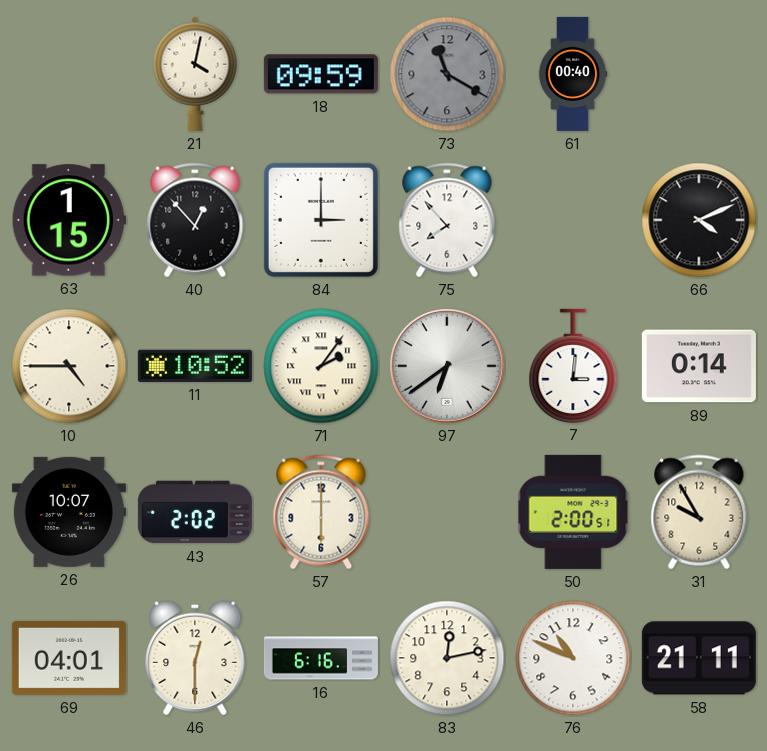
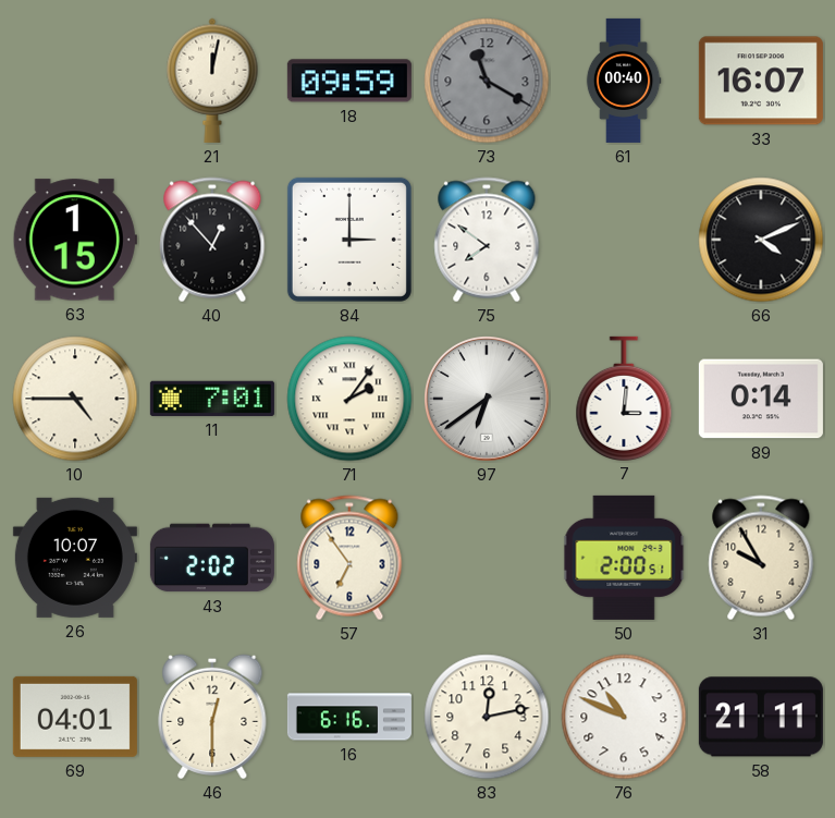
21: 4:02 -> 12:02 (212, 81)
33: none -> 16:07 (761, 81)
75: 7:53 -> 7:51 (487, 240)
11: 10:52 -> 7:01 (212, 399)
57: 6:00 -> 6:54 (349, 558)
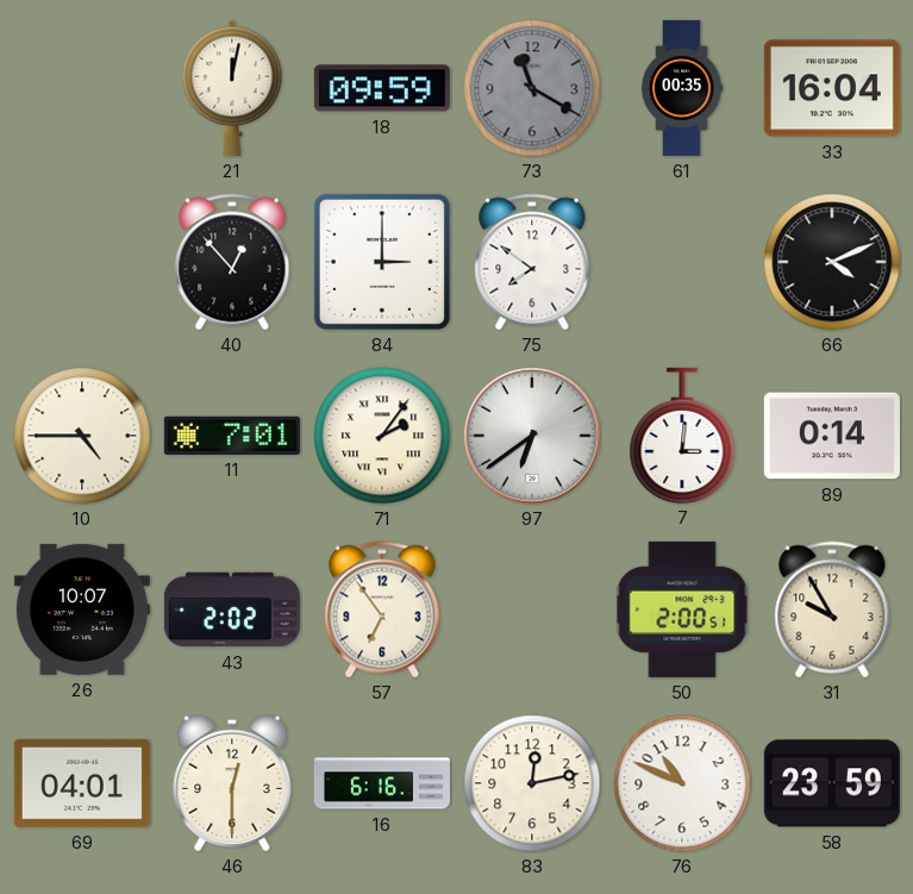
61: 00:40 -> 00:35 (682, 88)
33: 16:07 -> 16:04 (832, 88)
63: 1:15 -> none (75, 240)
58: 21:11 -> 23:59 (832, 783)
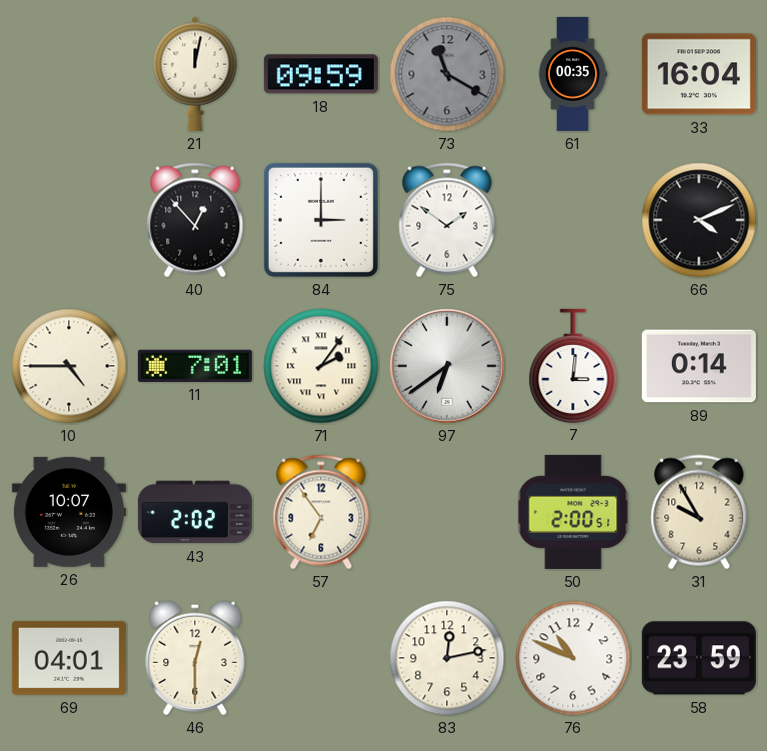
75: 7:51 -> 1:51 (447, 220)
16: 6:16 -> none (382, 783)
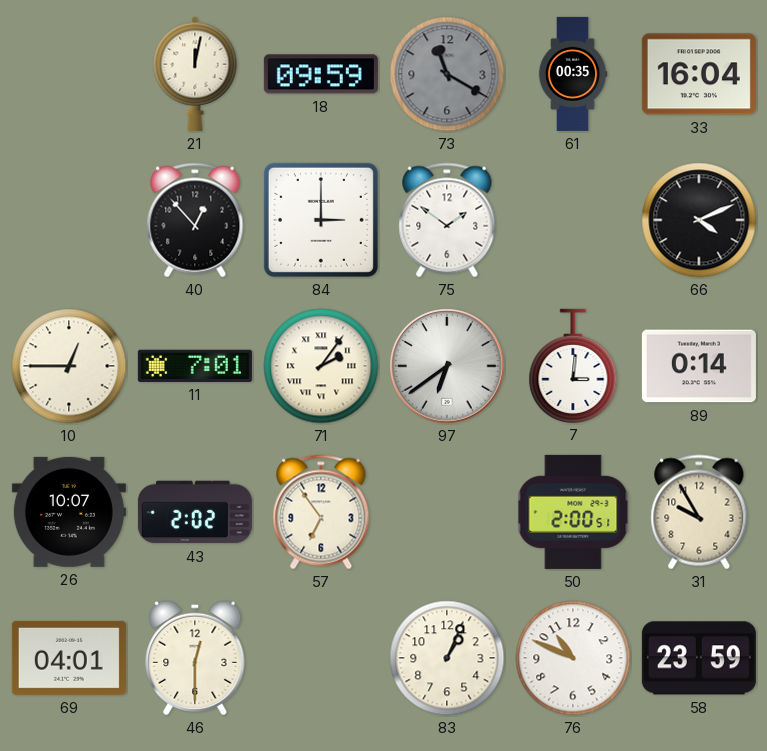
10: 4:45 -> 12:45 (69, 366)
83: 12:13 -> 1:04 (447, 658)
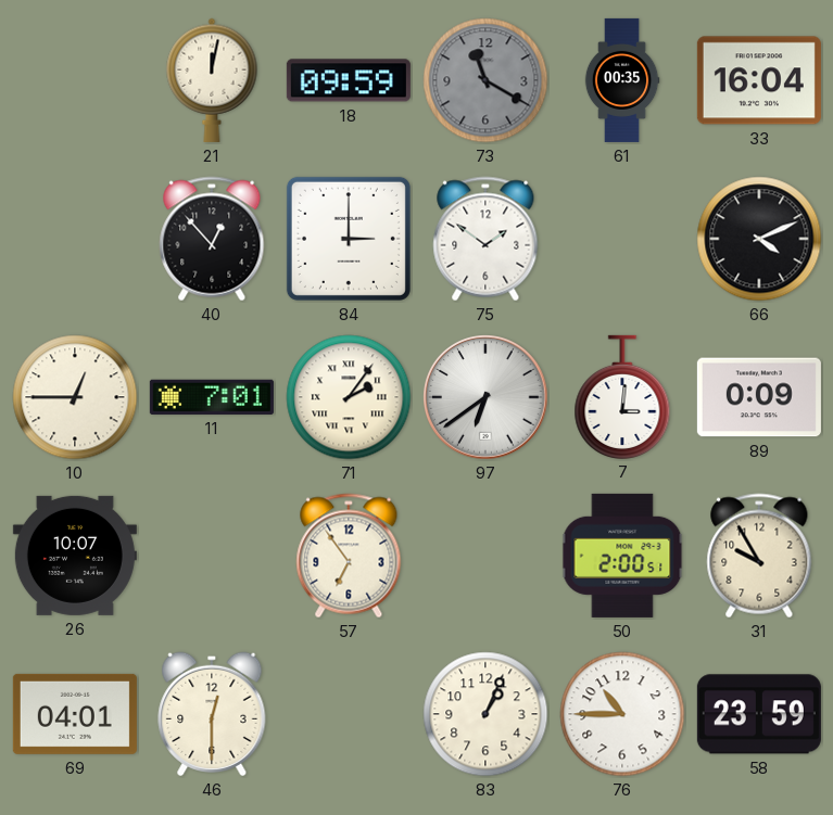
89: 0:14 -> 0:09 (759, 397)
43: 2:02 -> none (195, 512)
76: 10:49 -> 10:45 (622, 714)
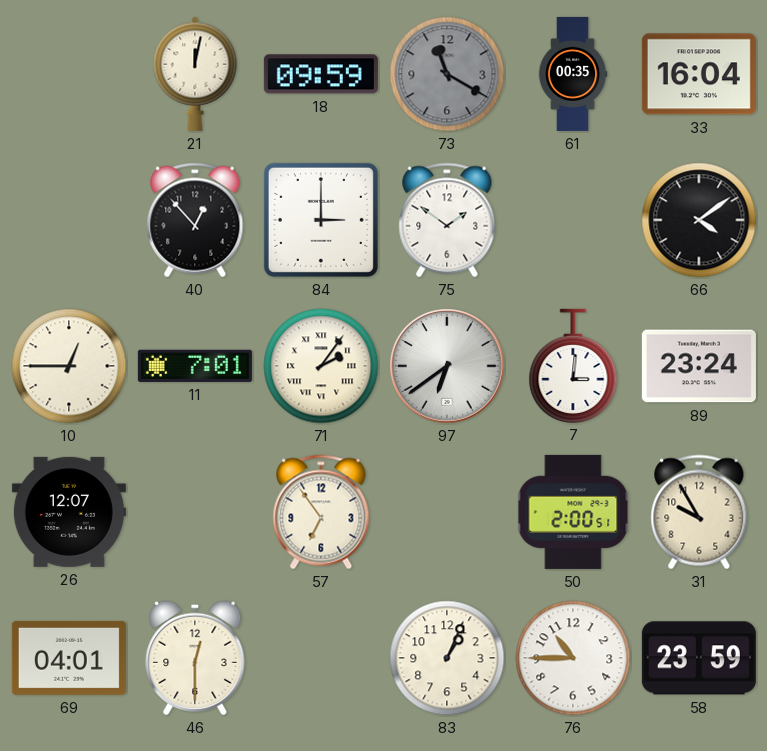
66: 4:11 -> 4:09 (699, 220)
89: 0:09 -> 23:24 (699, 366)
26: 10:07 -> 12:07 (69, 512)
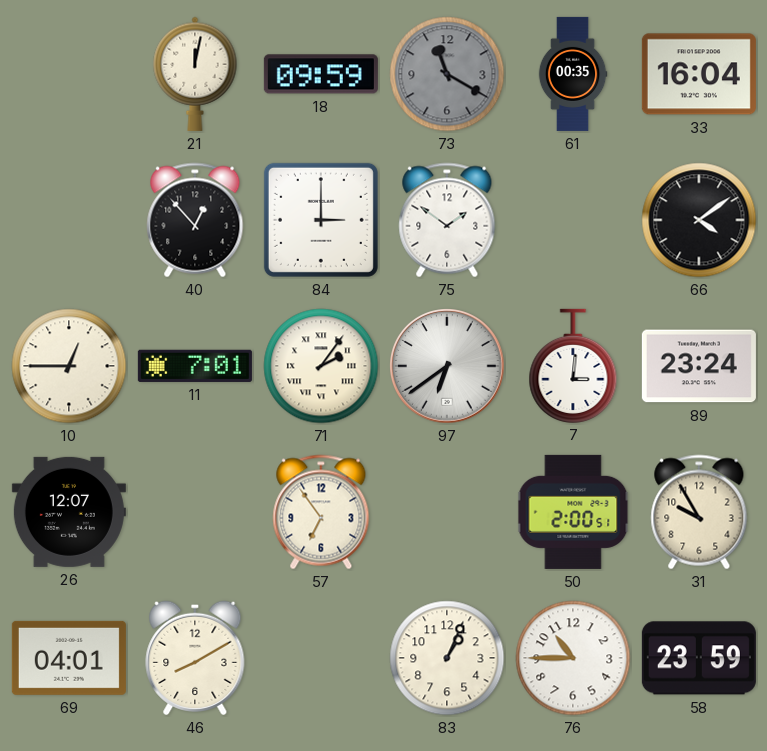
46: 12:30 -> 8:10 (195, 658)
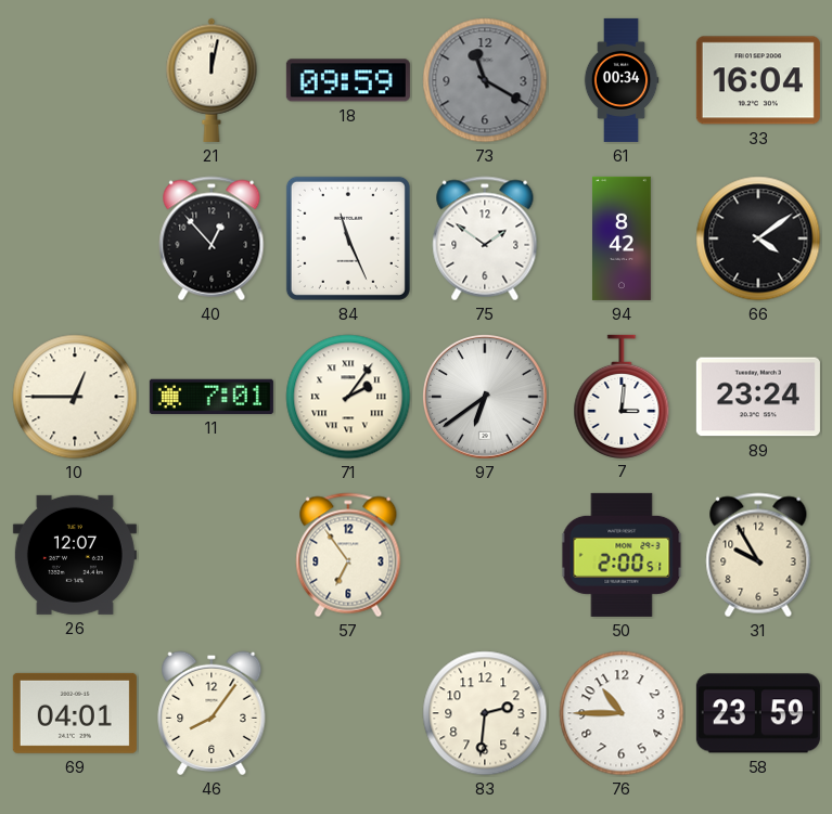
61: 00:35 -> 00:34 (622, 80)
84: 3:00 -> 11:26 (348, 238)
94: none -> 8:42 (623, 238)
46: 8:10 -> 8:06 (212, 713)
83: 1:04 -> 2:31 (485, 713)
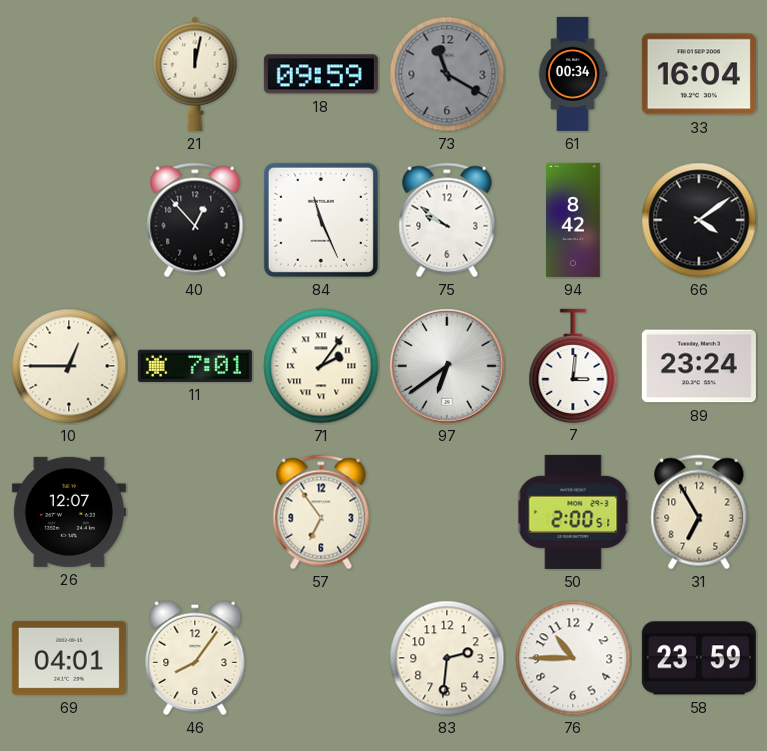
75: 1:51 -> 9:51 (447, 220)
31: 9:55 -> 6:55 (699, 512)
